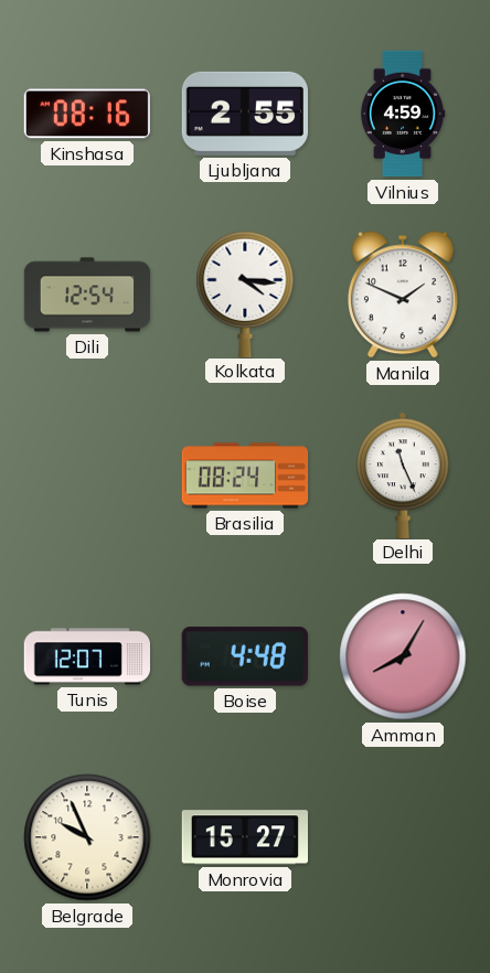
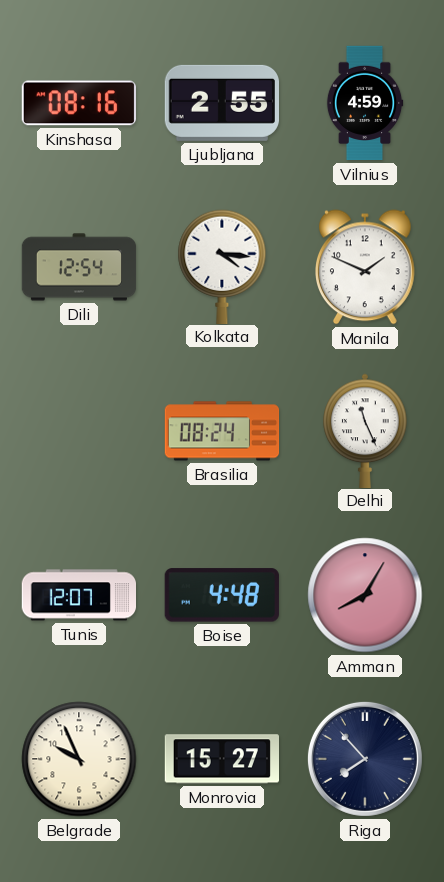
Riga: none -> 7:53 (365, 759)
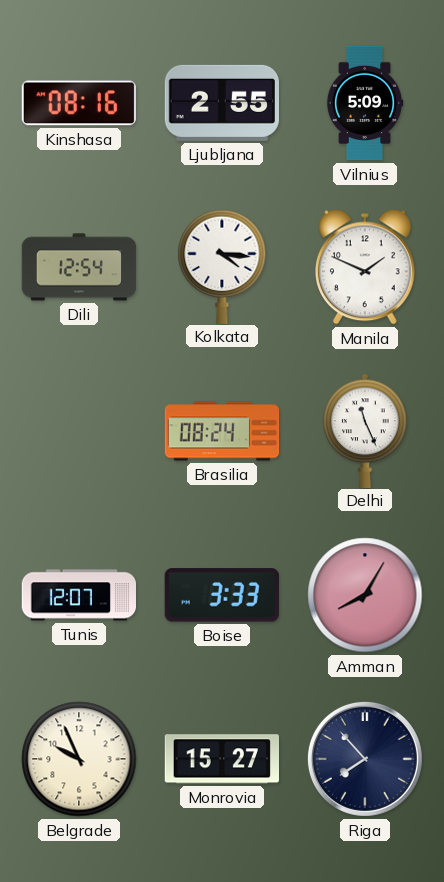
Vilnius: 4:59 -> 5:09 (365, 103)
Boise: 4:48 -> 3:33 (222, 595)
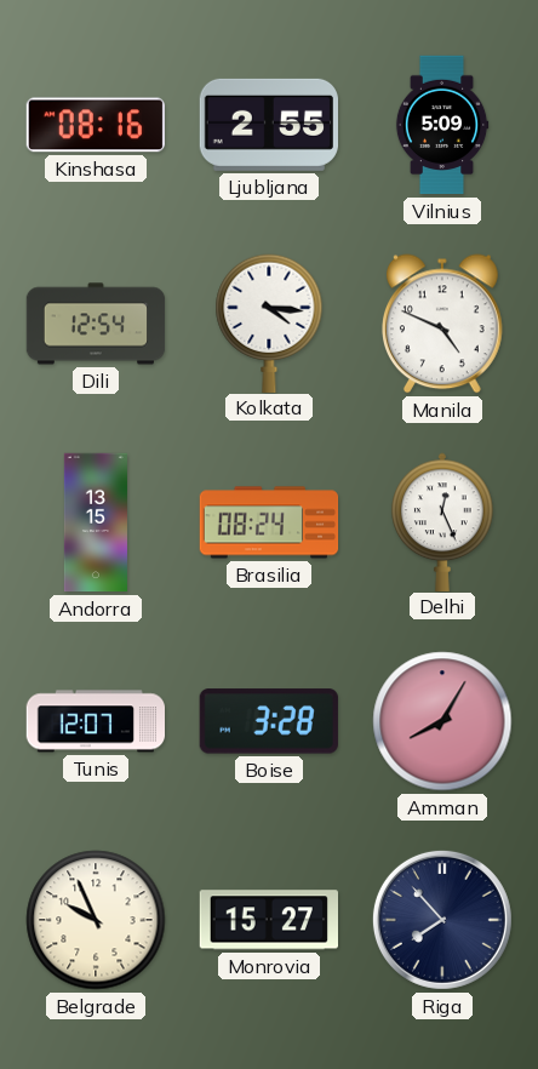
Manila: 1:49 -> 4:49 (443, 324)
Andorra: none -> 13:15 (96, 522)
Delhi: 11:26 -> 12:26 (442, 521)
Boise: 3:33 -> 3:28 (269, 721)
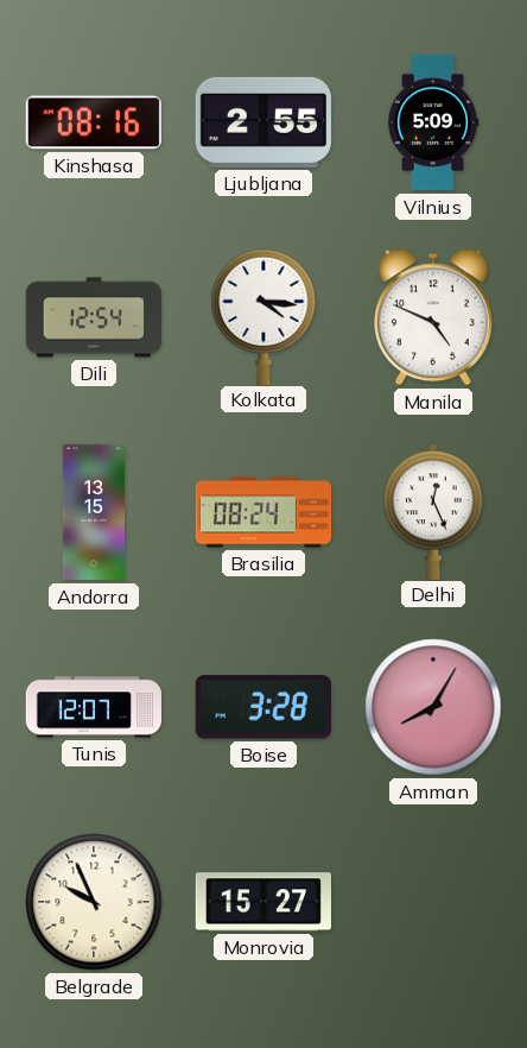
Riga: 7:53 -> none (442, 920)
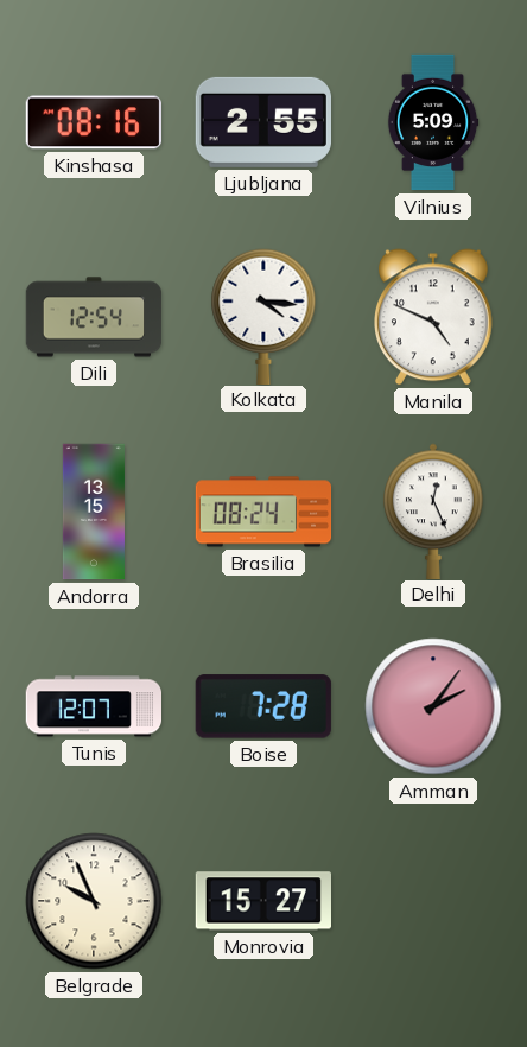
Boise: 3:28 -> 7:28 (263, 706)
Amman: 8:05 -> 2:06 (433, 706)
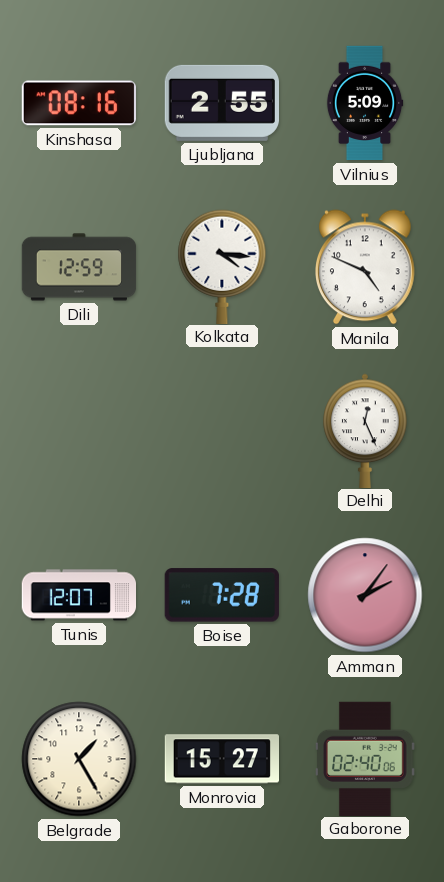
Dili: 12:54 -> 12:59 (79, 267)
Andorra: 13:15 -> none (94, 512)
Brasilia: 08:24 -> none (263, 512)
Belgrade: 9:56 -> 1:25 (79, 759)
Gaborone: none -> 02:40 (366, 758)
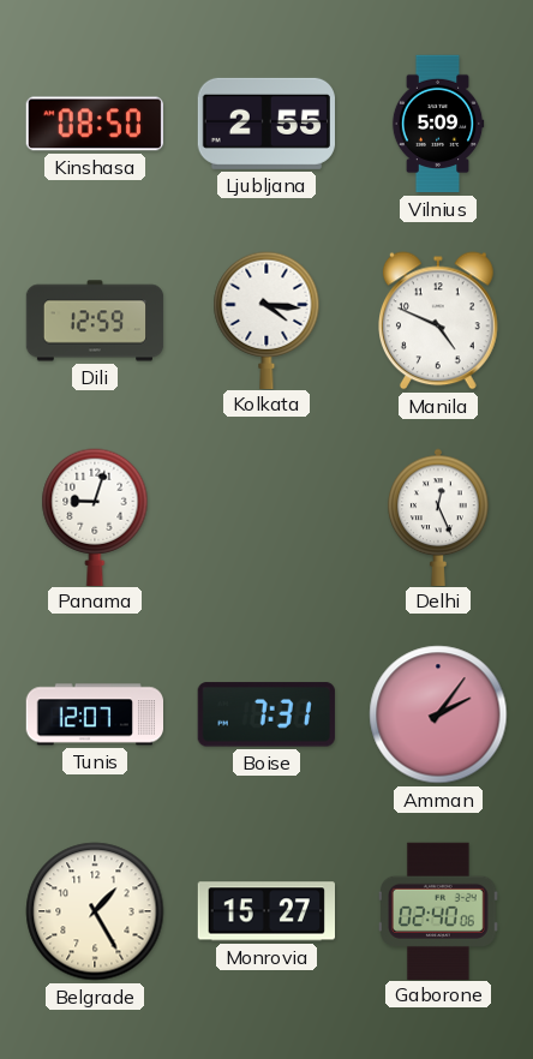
Kinshasa: 08:16 -> 08:50 (94, 124)
Panama: none -> 9:03 (95, 516)
Boise: 7:28 -> 7:31 (266, 714)
